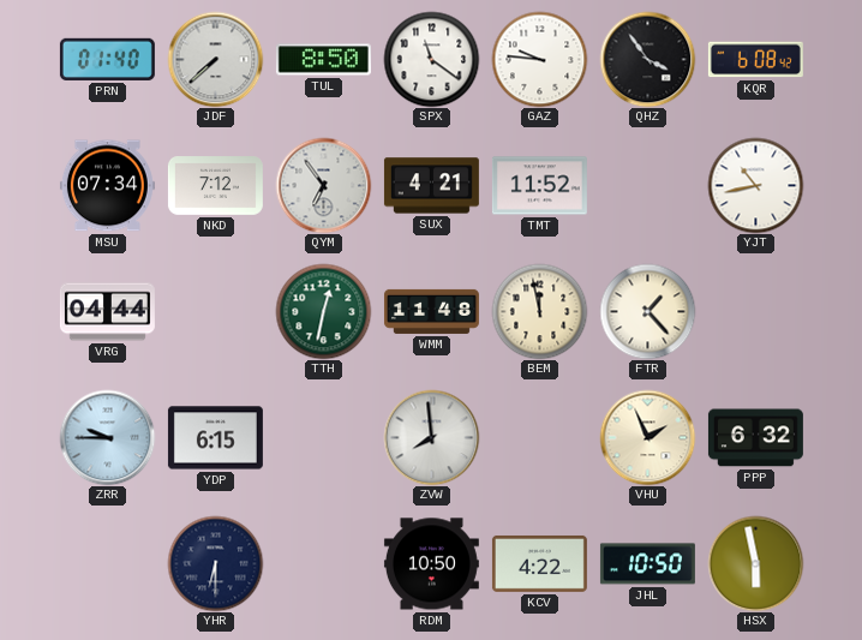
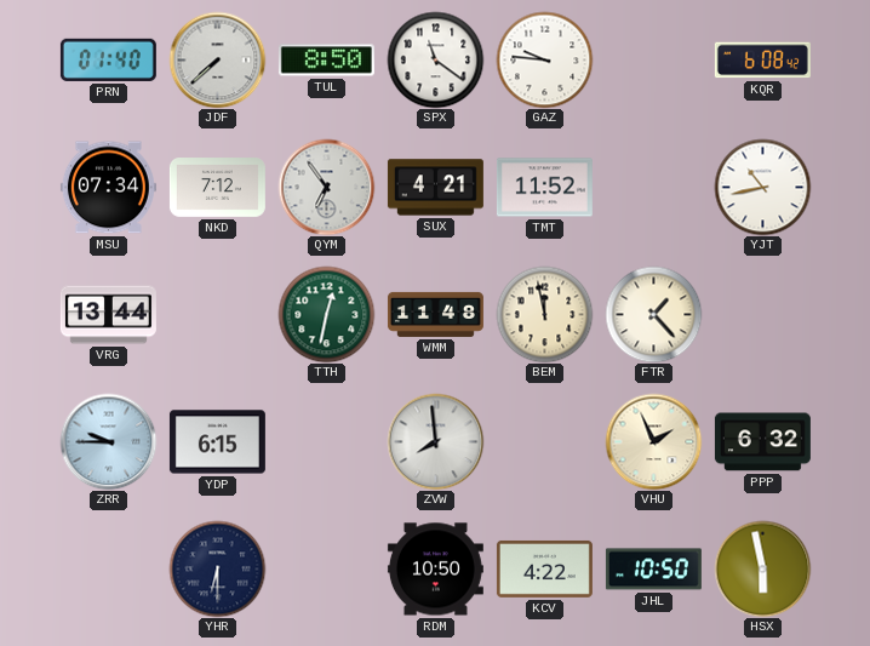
QHZ: 3:54 -> none (647, 59)
VRG: 04:44 -> 13:44 (108, 315)
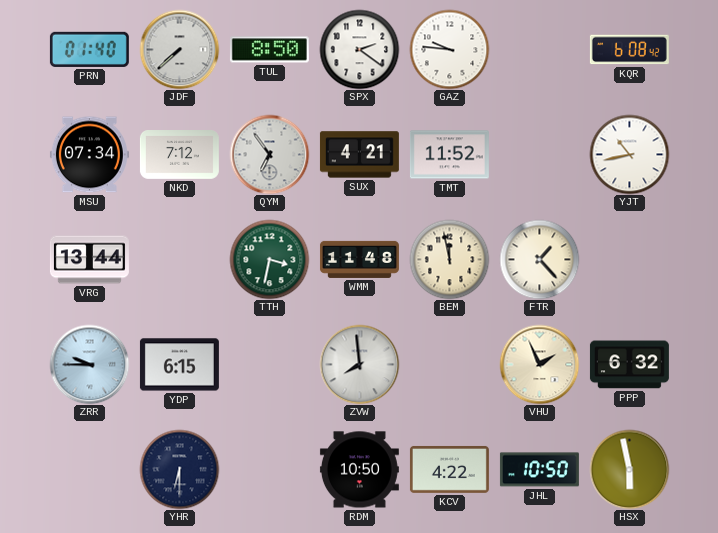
SPX: 11:21 -> 2:21 (359, 49)
TTH: 12:32 -> 3:32 (269, 259)
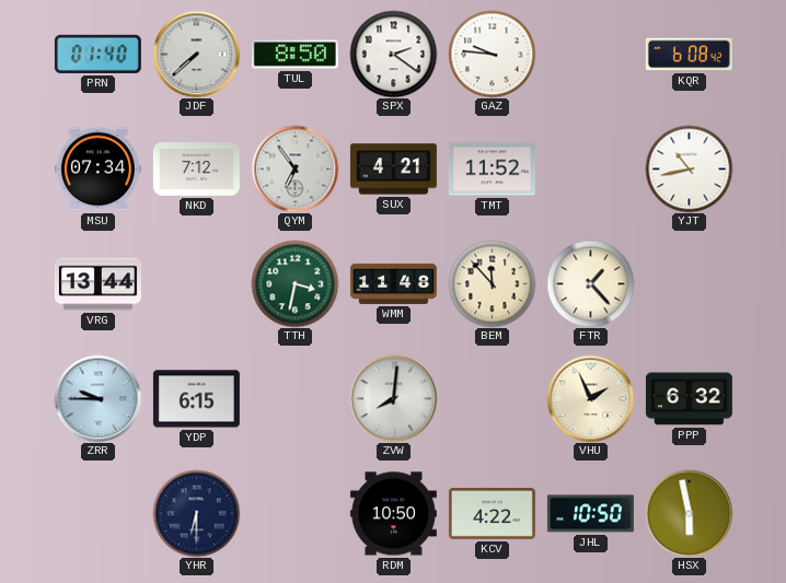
BEM: 11:58 -> 11:53 (492, 283)
ZVW: 7:59 -> 8:01 (393, 398)
